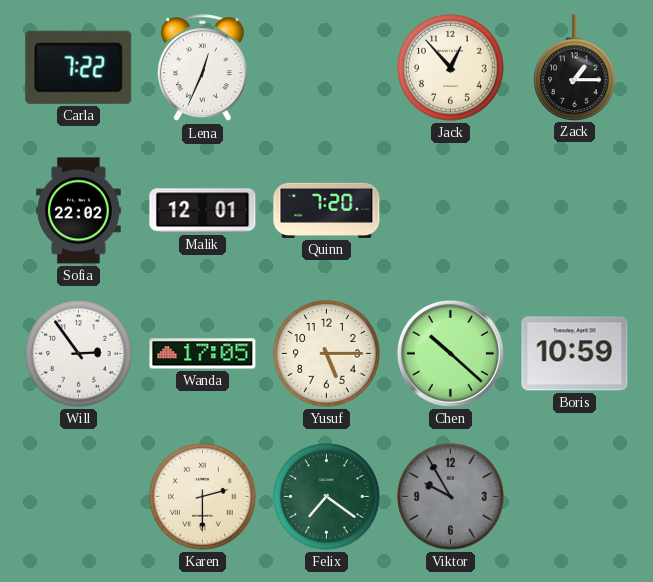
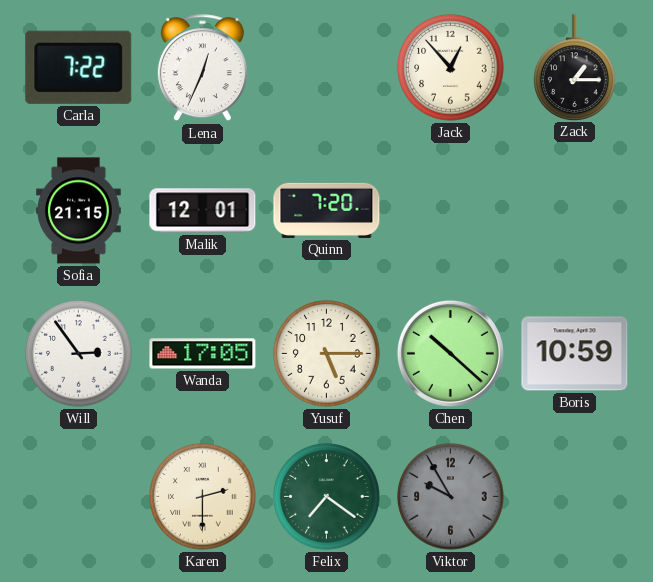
Sofia: 22:02 -> 21:15 (79, 211)
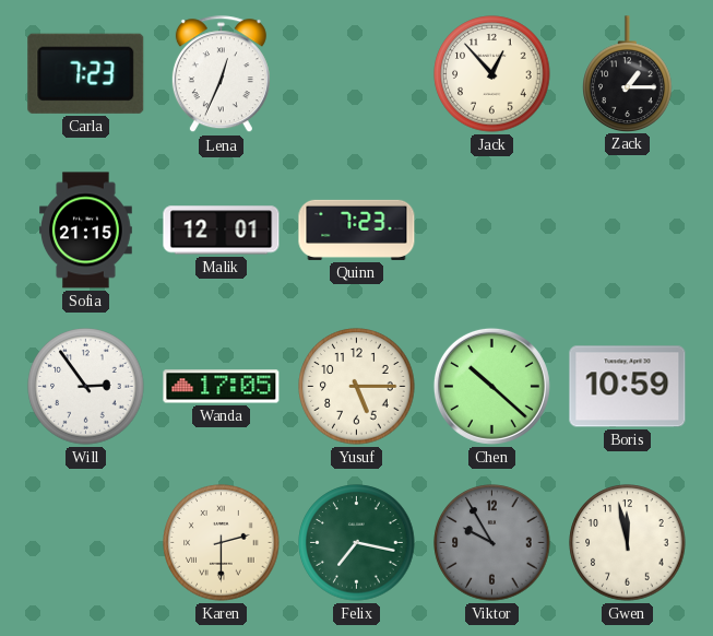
Carla: 7:22 -> 7:23 (86, 73)
Quinn: 7:20 -> 7:23 (357, 229)
Felix: 7:21 -> 7:17 (357, 543)
Gwen: none -> 11:58 (628, 543)
